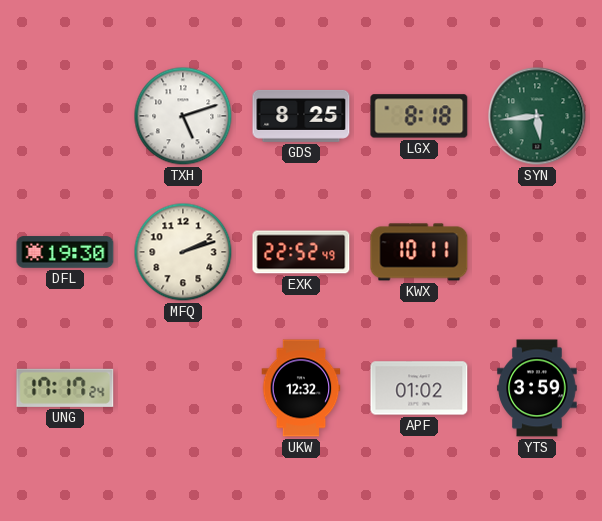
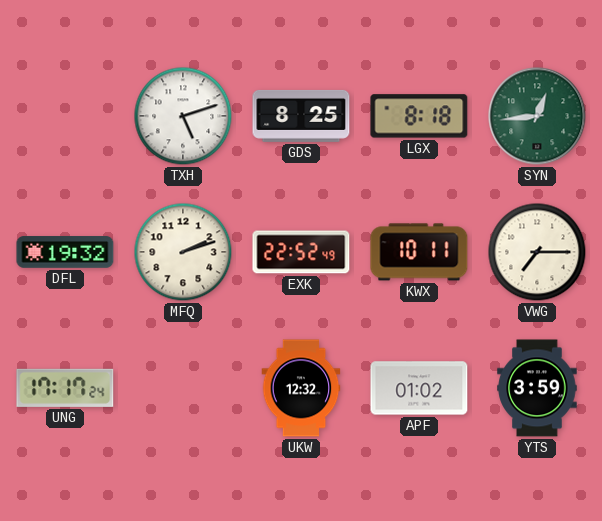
SYN: 5:44 -> 12:44 (537, 116)
DFL: 19:30 -> 19:32 (65, 252)
VWG: none -> 7:15 (537, 252)
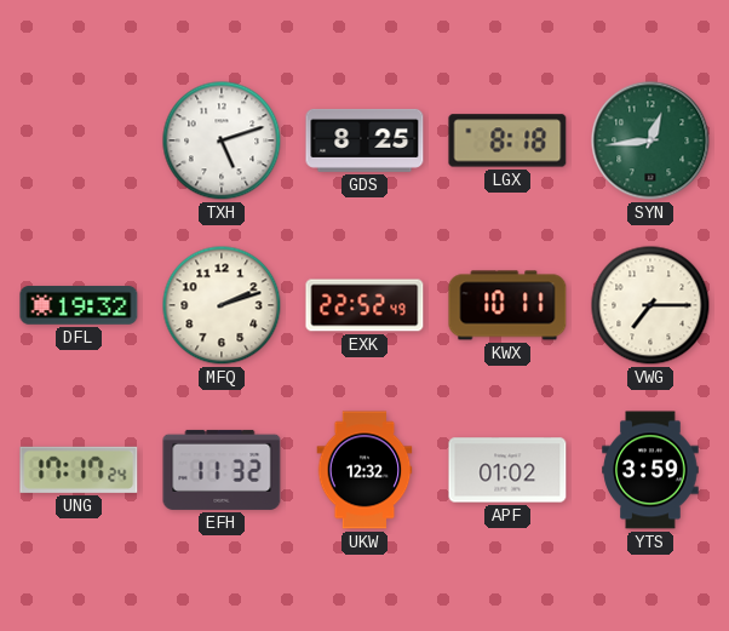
EFH: none -> 11:32 (222, 470)
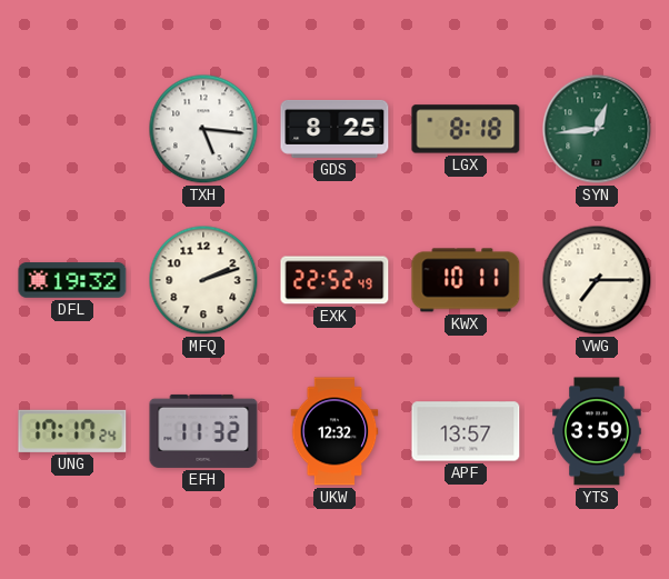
TXH: 5:12 -> 5:16 (203, 129)
APF: 01:02 -> 13:57 (466, 431)
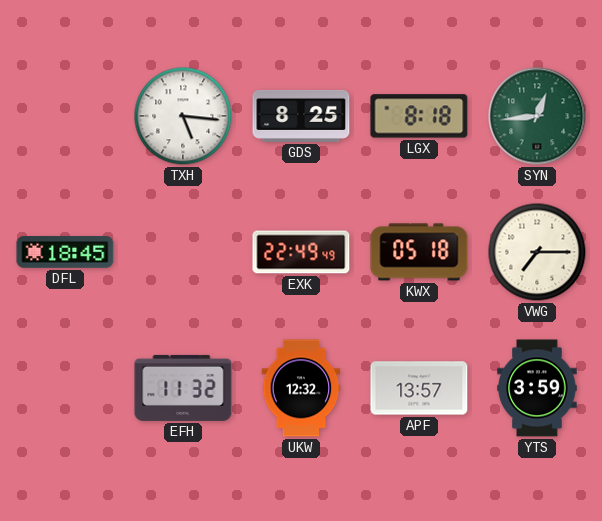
DFL: 19:32 -> 18:45 (65, 252)
MFQ: 2:12 -> none (203, 280)
EXK: 22:52 -> 22:49 (301, 252)
KWX: 10:11 -> 05:18 (419, 252)
UNG: 17:17 -> none (72, 431)
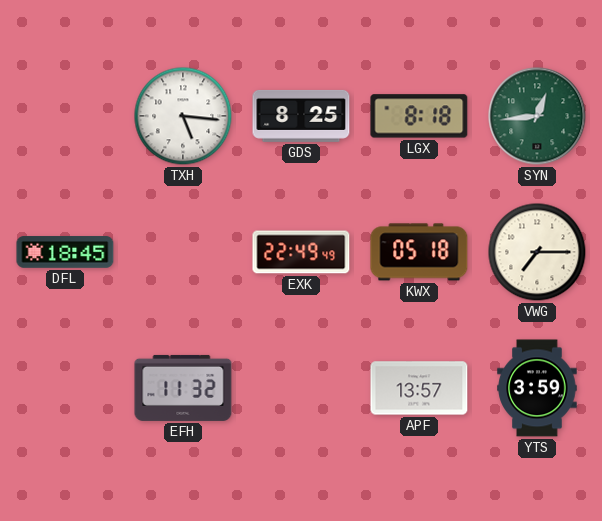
UKW: 12:32 -> none (301, 388)
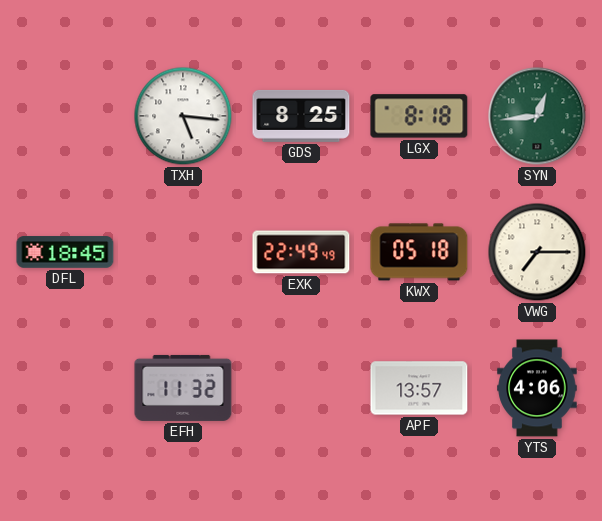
YTS: 3:59 -> 4:06 (537, 388)
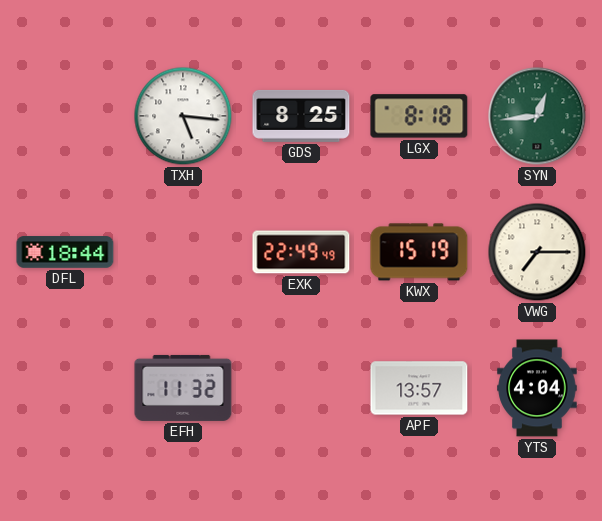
DFL: 18:45 -> 18:44 (65, 252)
KWX: 05:18 -> 15:19 (419, 252)
YTS: 4:06 -> 4:04 (537, 388)
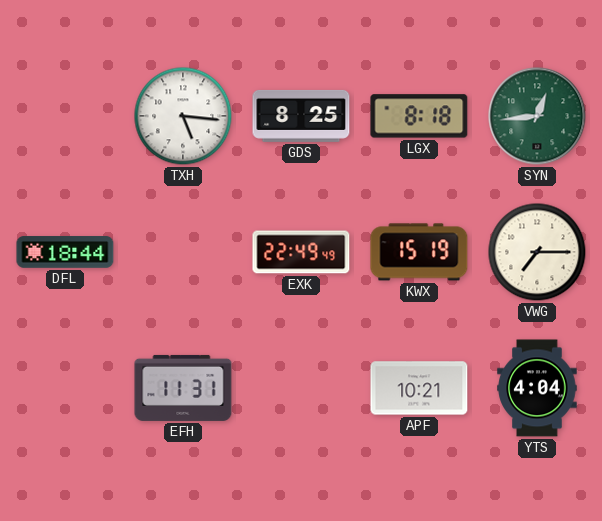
EFH: 11:32 -> 11:31 (183, 388)
APF: 13:57 -> 10:21 (419, 388)
